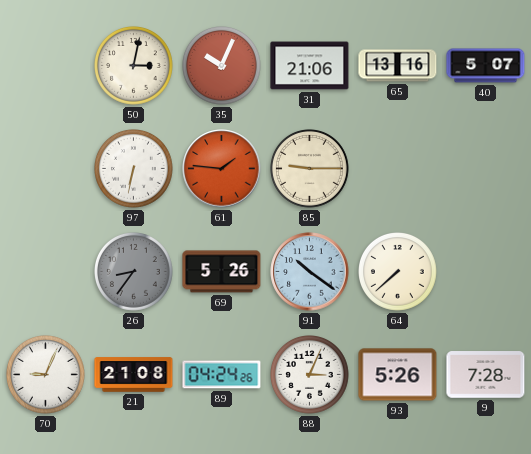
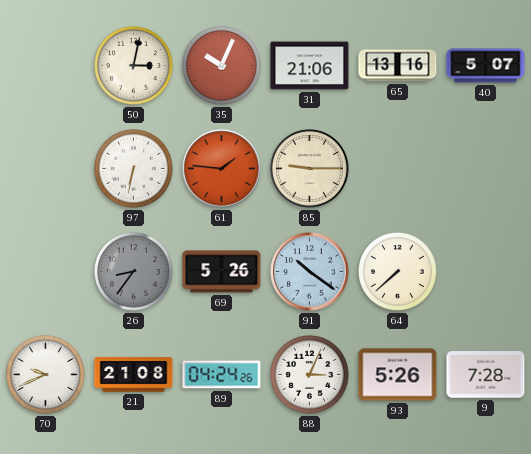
70: 9:04 -> 9:41 (46, 375)
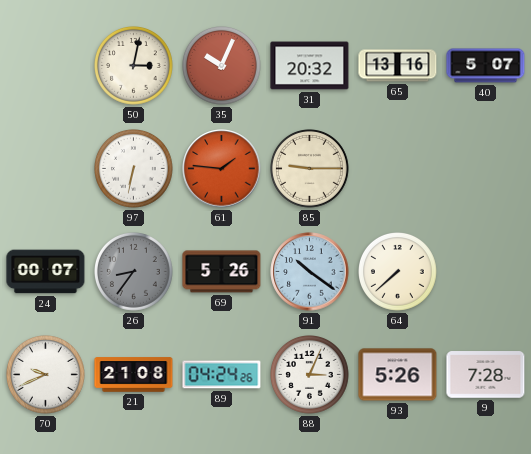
31: 21:06 -> 20:32 (310, 66)
24: none -> 00:07 (46, 272)
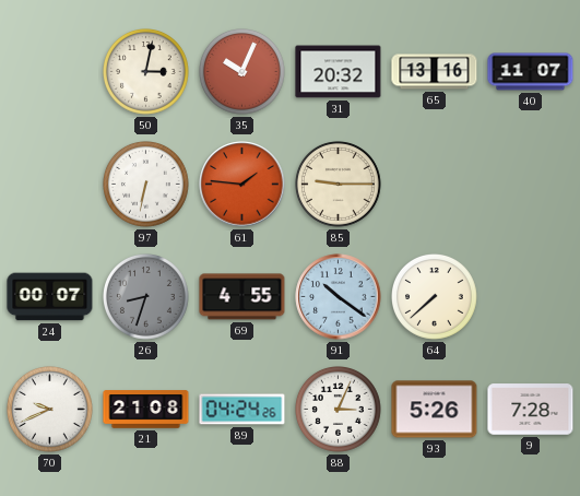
40: 5:07 -> 11:07 (531, 72)
26: 8:36 -> 8:33 (146, 297)
69: 5:26 -> 4:55 (242, 297)
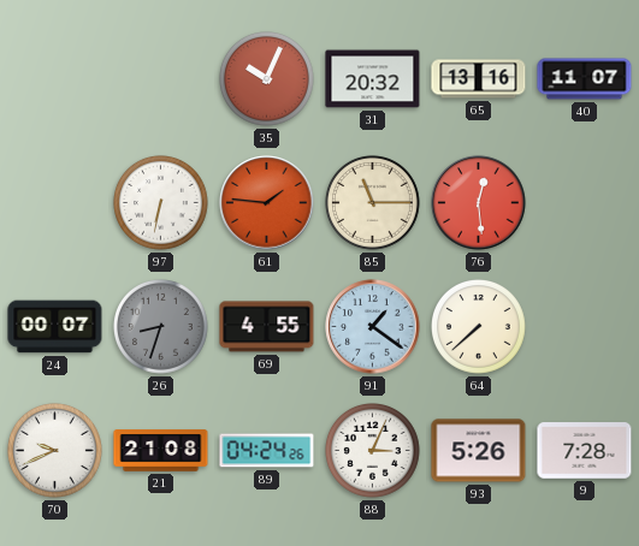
50: 3:02 -> none (146, 72)
85: 9:15 -> 11:15 (373, 203)
76: none -> 12:29 (479, 203)
91: 10:21 -> 1:21 (373, 327)
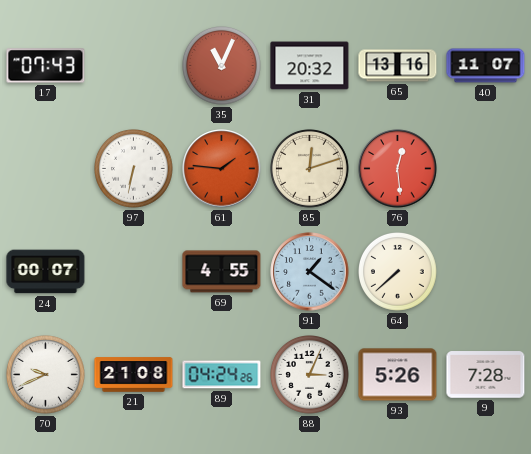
17: none -> 07:43 (46, 66)
35: 10:04 -> 11:04 (222, 66)
85: 11:15 -> 12:12 (310, 169)
26: 8:33 -> none (161, 327)
